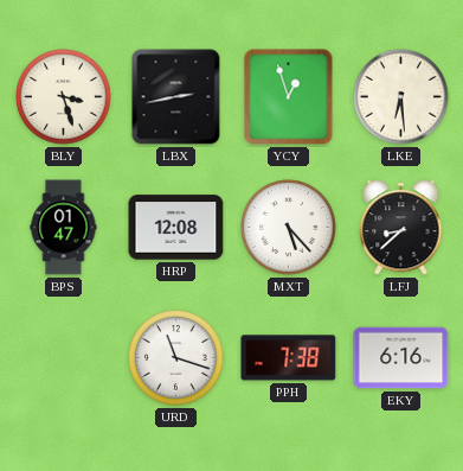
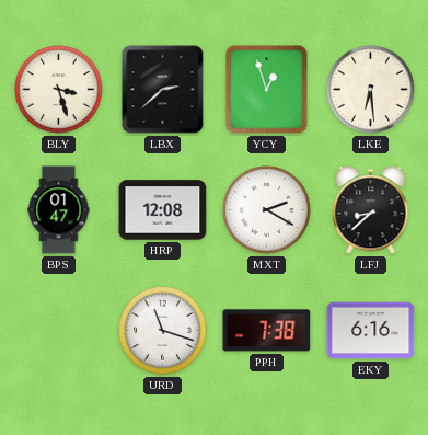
LBX: 2:43 -> 2:38 (163, 90)
MXT: 5:23 -> 2:20 (267, 210)
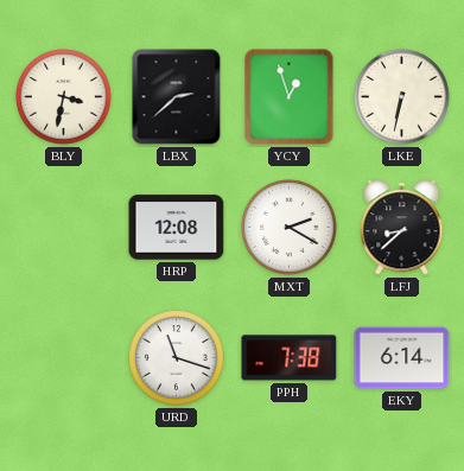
BLY: 3:27 -> 3:32 (64, 97)
LKE: 6:29 -> 6:32 (402, 97)
BPS: 01:47 -> none (59, 210)
EKY: 6:16 -> 6:14 (402, 358)
